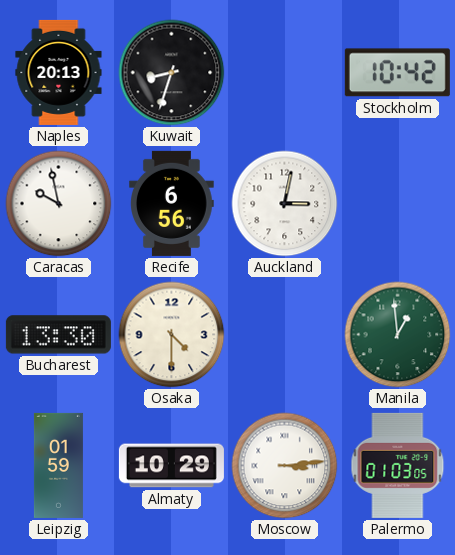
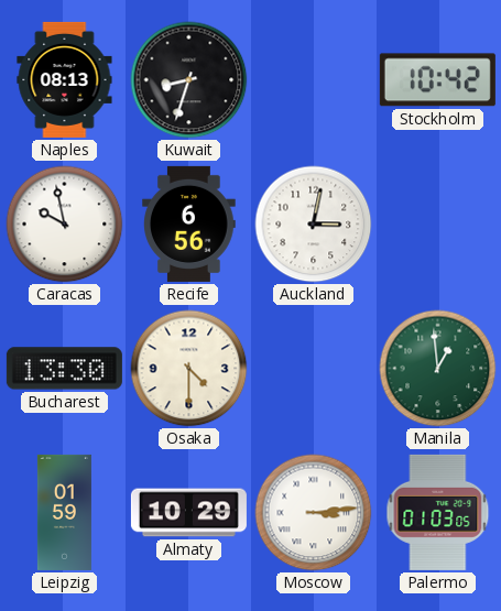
Naples: 20:13 -> 08:13 (65, 79)
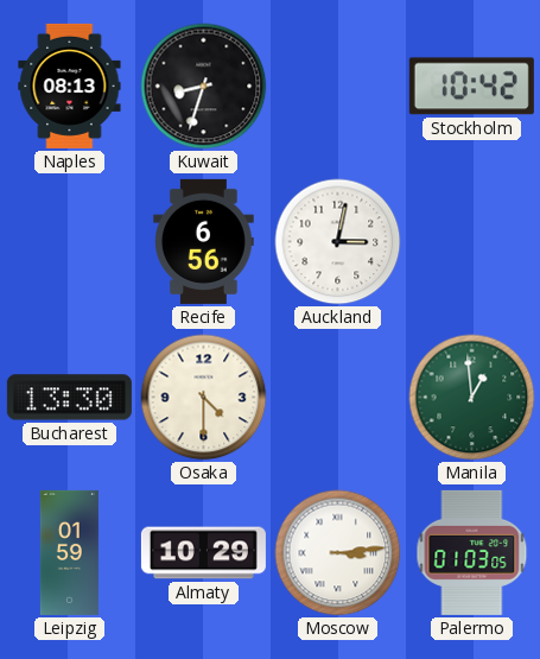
Caracas: 9:58 -> none (65, 225)
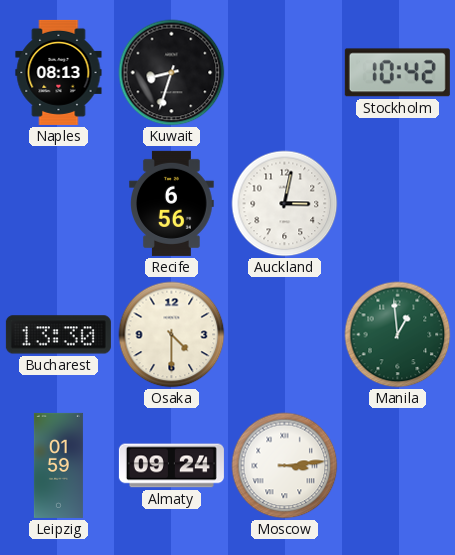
Almaty: 10:29 -> 09:24 (171, 466)
Palermo: 01:03 -> none (472, 552)
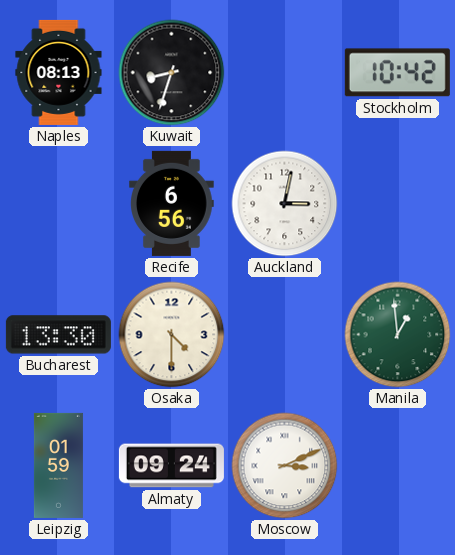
Moscow: 3:14 -> 3:11 (285, 466)
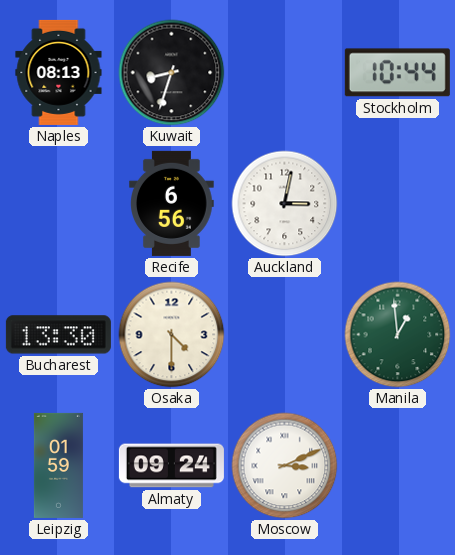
Stockholm: 10:42 -> 10:44 (397, 73)
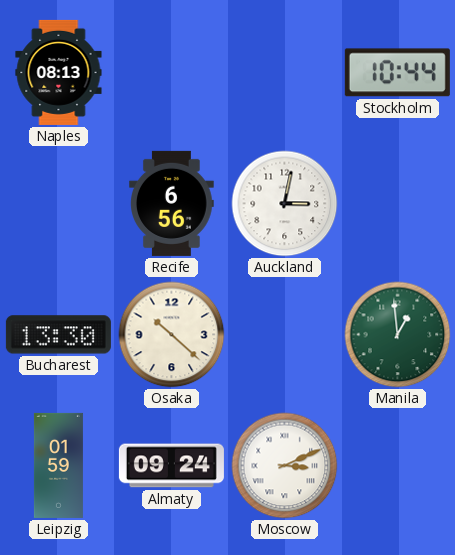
Kuwait: 8:33 -> none (172, 73)
Osaka: 4:30 -> 10:22 (172, 335)
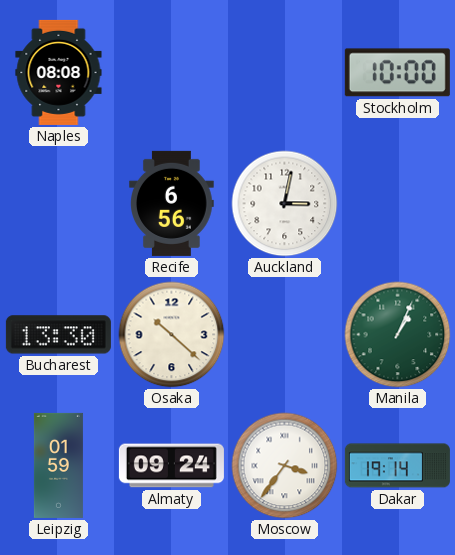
Naples: 08:13 -> 08:08 (59, 72)
Stockholm: 10:44 -> 10:00 (397, 73)
Manila: 12:59 -> 1:04 (398, 335)
Moscow: 3:11 -> 3:36 (285, 466)
Dakar: none -> 19:14 (397, 466)
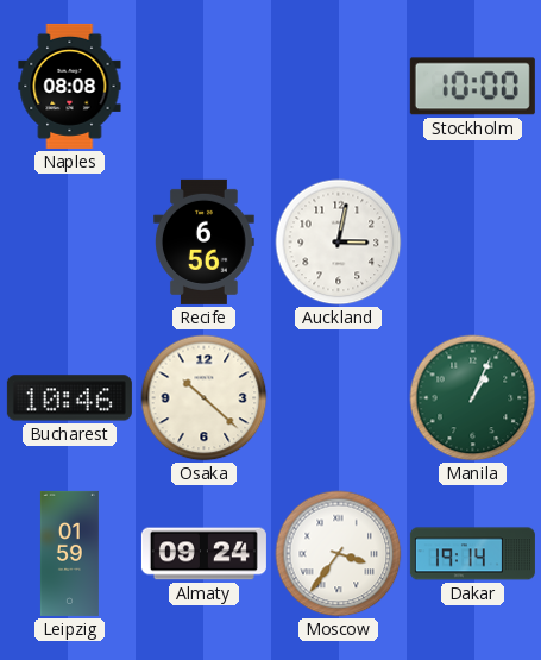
Bucharest: 13:30 -> 10:46 (69, 398)
